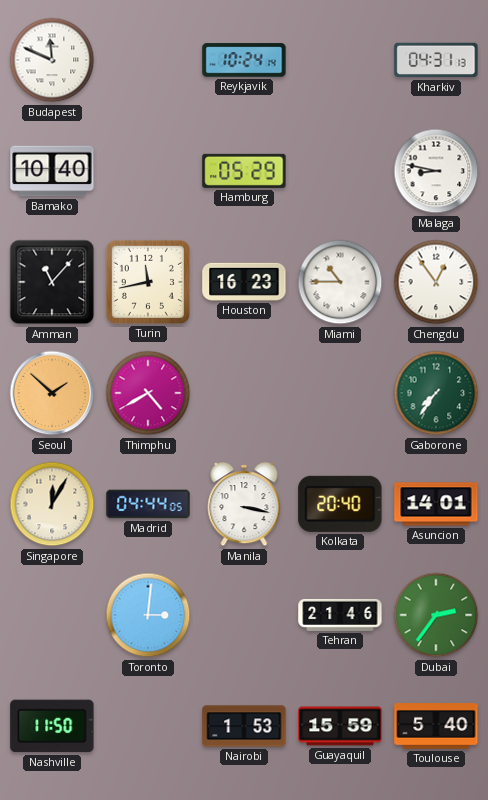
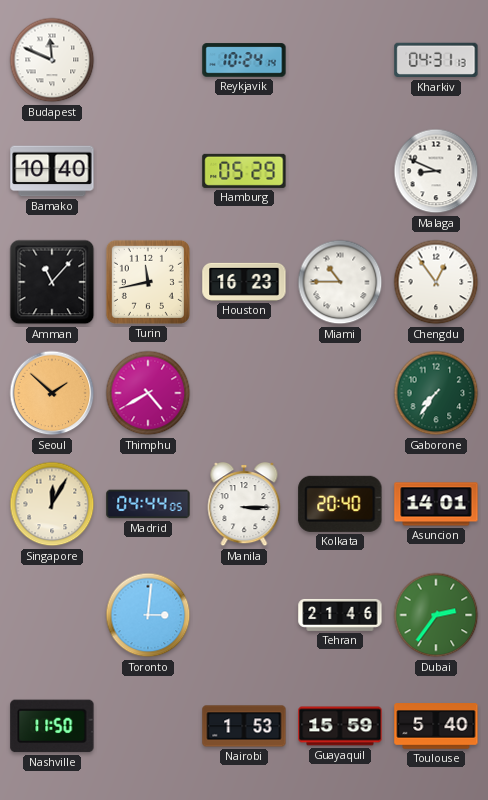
Malaga: 8:47 -> 8:49 (436, 171)
Manila: 3:17 -> 3:15 (244, 505)
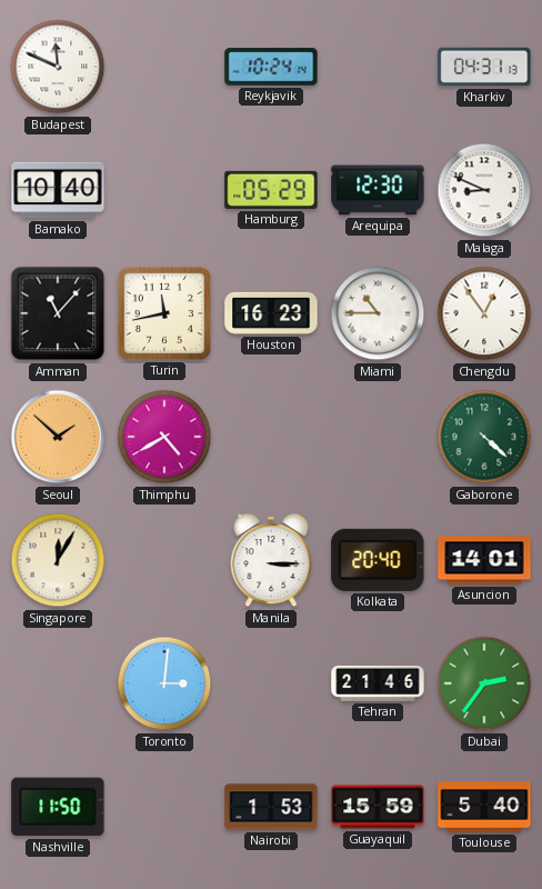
Arequipa: none -> 12:30 (378, 190)
Gaborone: 7:36 -> 4:22 (484, 437)
Madrid: 04:44 -> none (148, 504)
